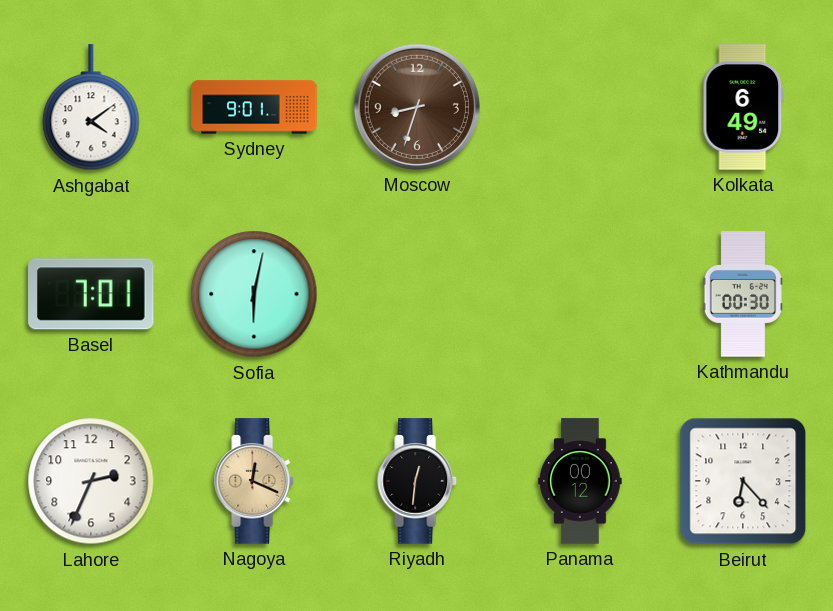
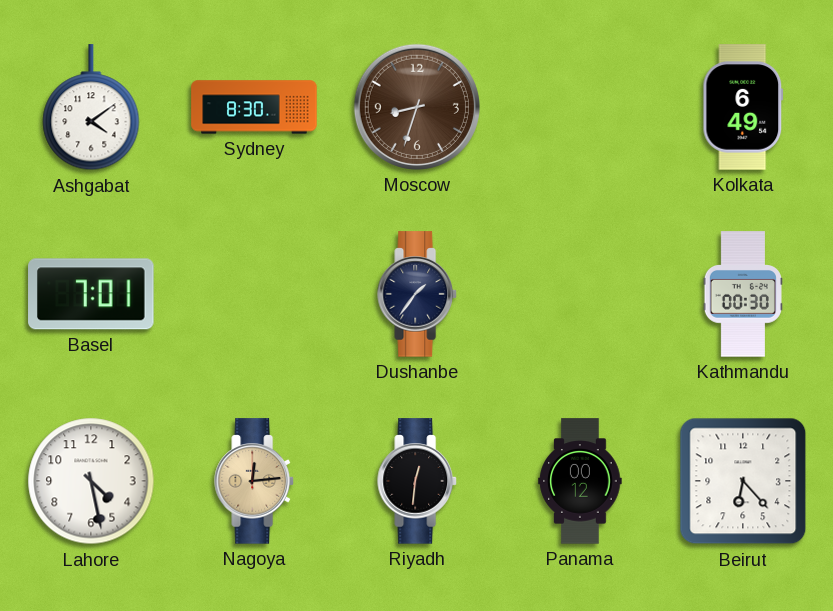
Sydney: 9:01 -> 8:30 (254, 107)
Sofia: 6:02 -> none (254, 294)
Dushanbe: none -> 1:36 (417, 294)
Lahore: 2:34 -> 4:28 (91, 481)
Nagoya: 12:19 -> 12:14 (254, 481)
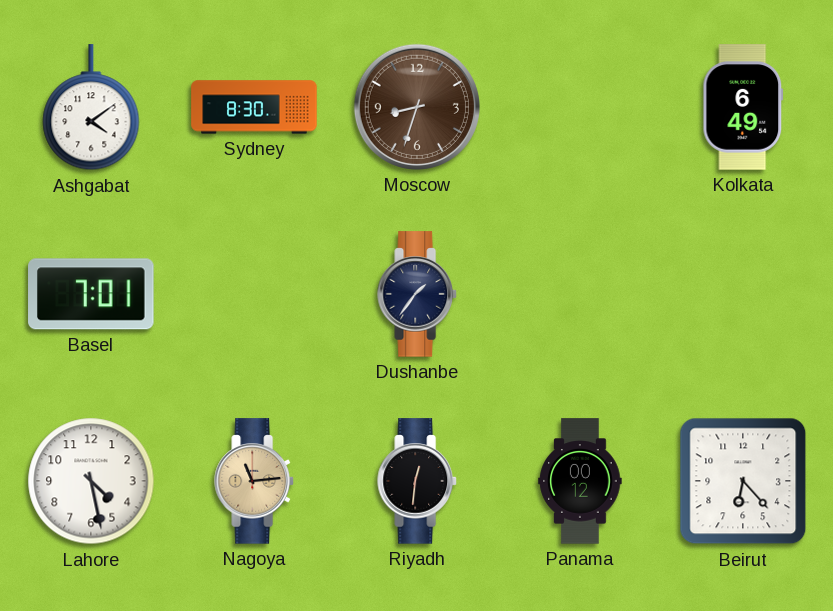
Kathmandu: 00:30 -> none (743, 294)
Nagoya: 12:14 -> 11:14 (254, 481)
